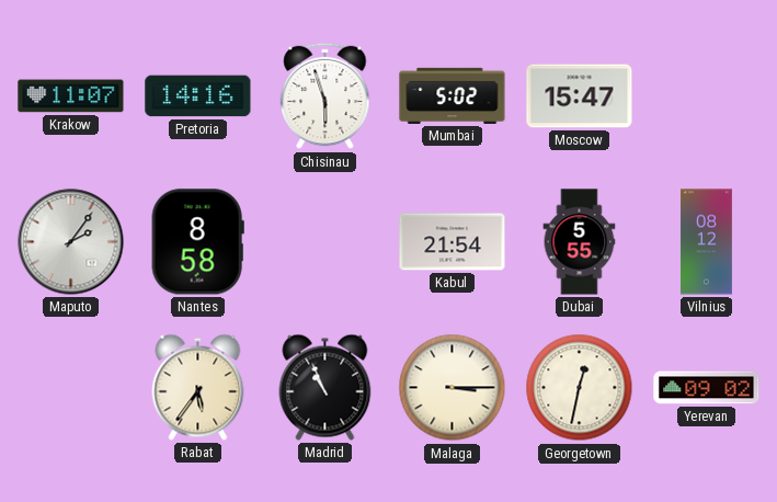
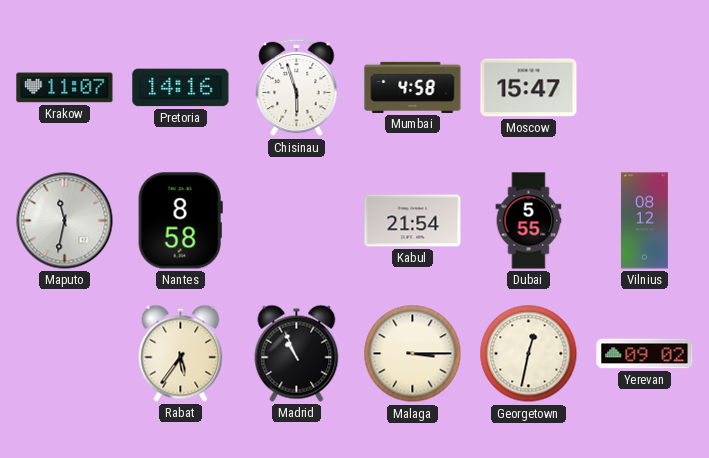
Mumbai: 5:02 -> 4:58 (413, 87)
Maputo: 2:06 -> 11:32 (65, 221)
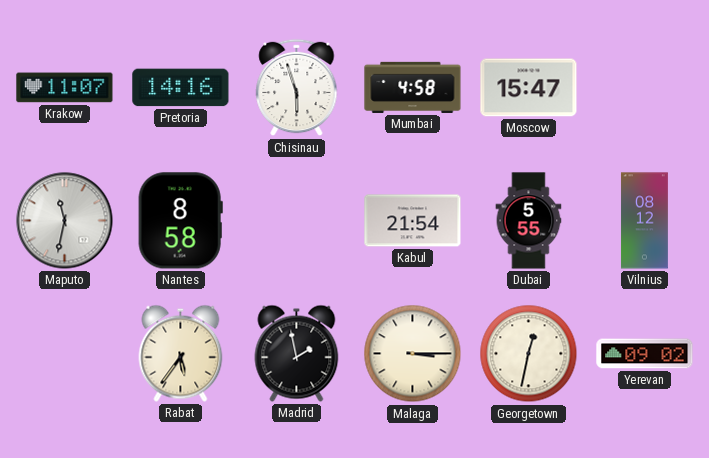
Madrid: 10:56 -> 1:58 (297, 353)
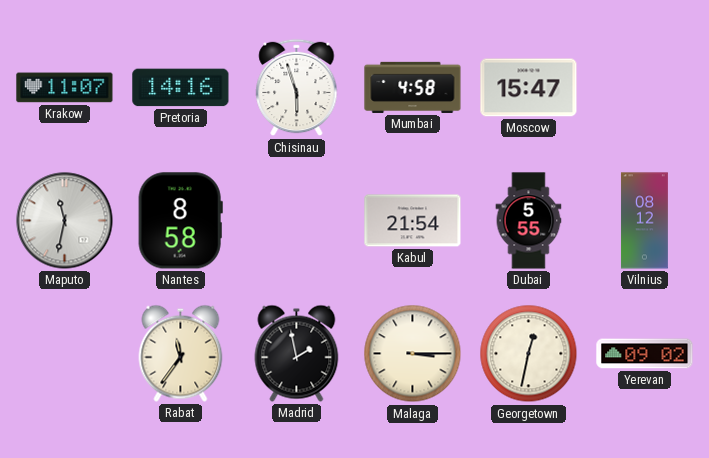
Rabat: 5:36 -> 11:36 (181, 353)
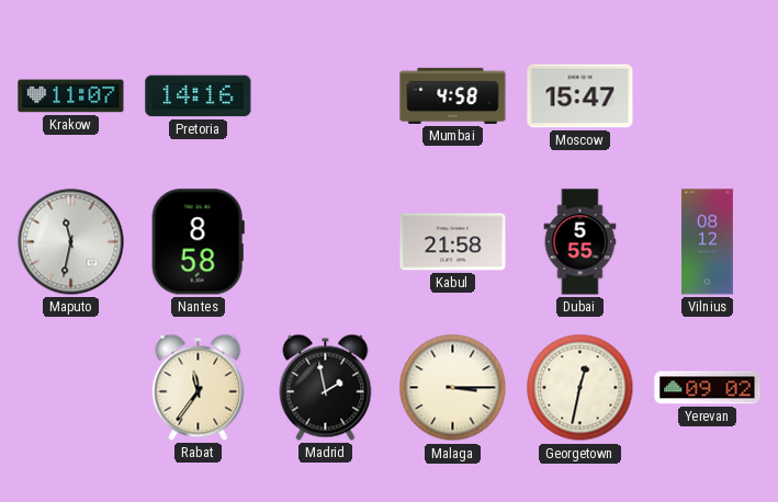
Chisinau: 5:57 -> none (297, 88)
Kabul: 21:54 -> 21:58 (453, 242)
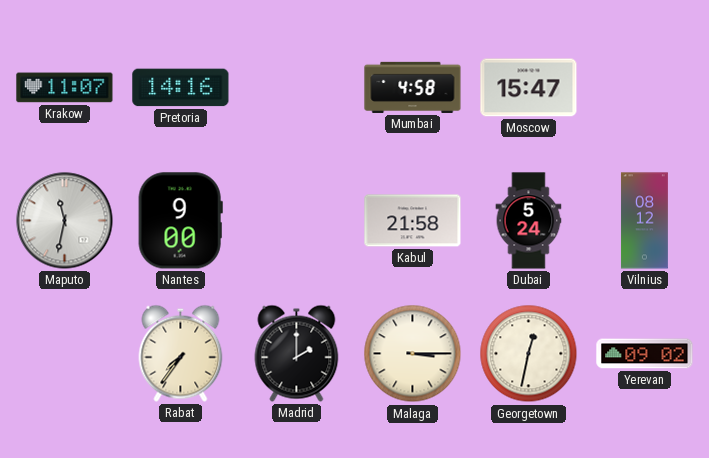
Nantes: 8:58 -> 9:00 (180, 221)
Dubai: 5:55 -> 5:24 (529, 221)
Rabat: 11:36 -> 7:36 (181, 353)
Madrid: 1:58 -> 2:00 (297, 353)
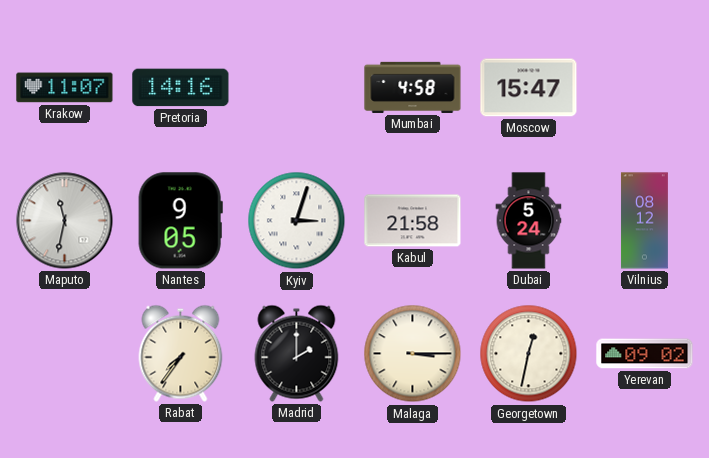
Nantes: 9:00 -> 9:05 (180, 221)
Kyiv: none -> 3:03 (297, 221)
